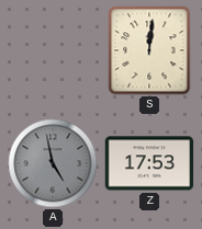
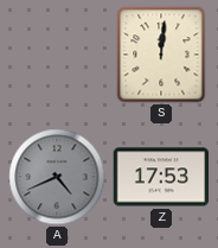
A: 4:58 -> 4:41 (57, 177)
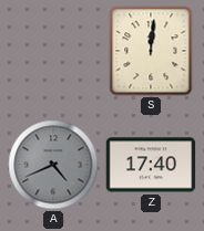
Z: 17:53 -> 17:40 (151, 165)
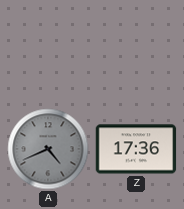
S: 12:01 -> none (151, 51)
Z: 17:40 -> 17:36 (136, 149)
